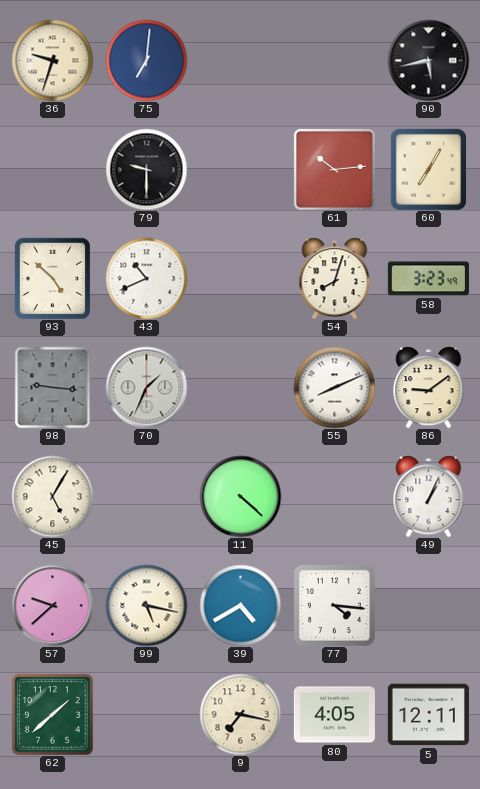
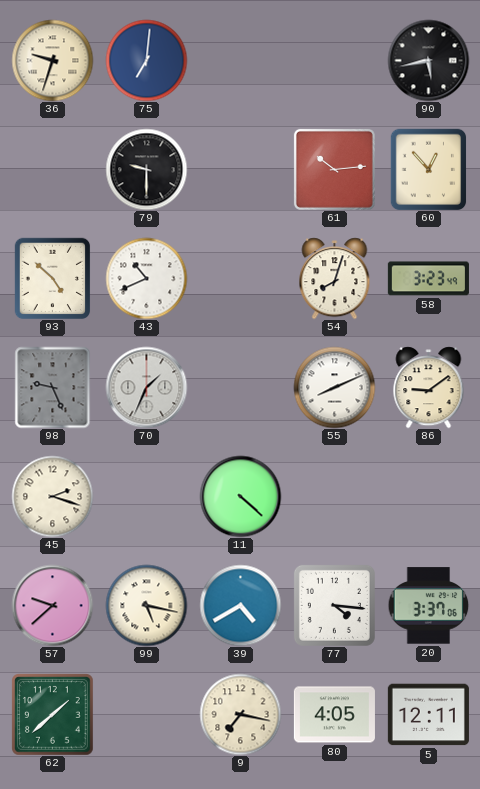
60: 7:05 -> 12:53 (429, 169)
98: 9:16 -> 9:26 (53, 387)
45: 5:05 -> 2:18 (52, 496)
49: 1:04 -> none (429, 496)
20: none -> 3:37 (428, 606)
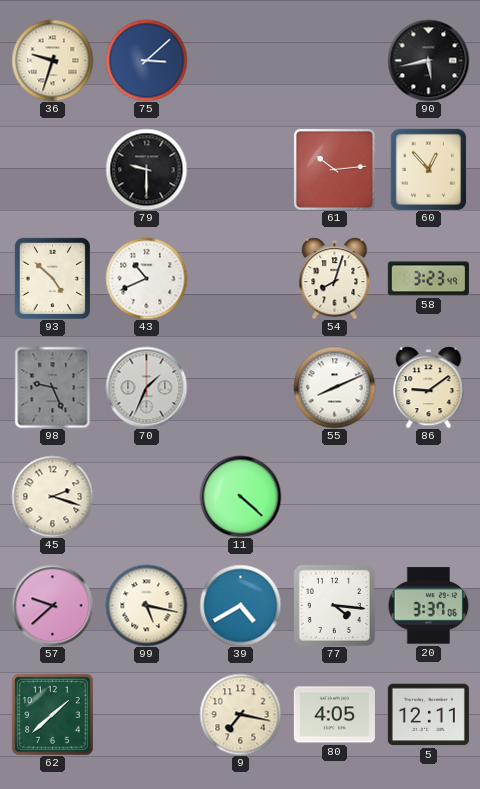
75: 7:01 -> 3:08 (146, 60)
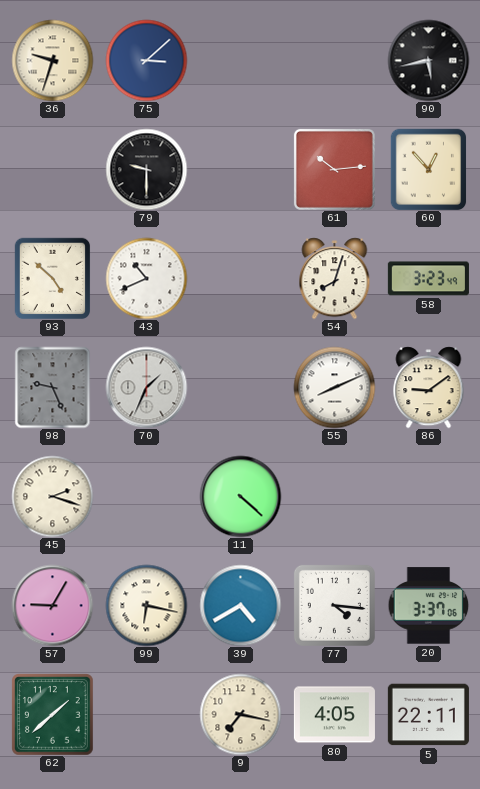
57: 9:38 -> 9:05 (52, 605)
99: 5:17 -> 6:17 (146, 605)
5: 12:11 -> 22:11 (428, 715)
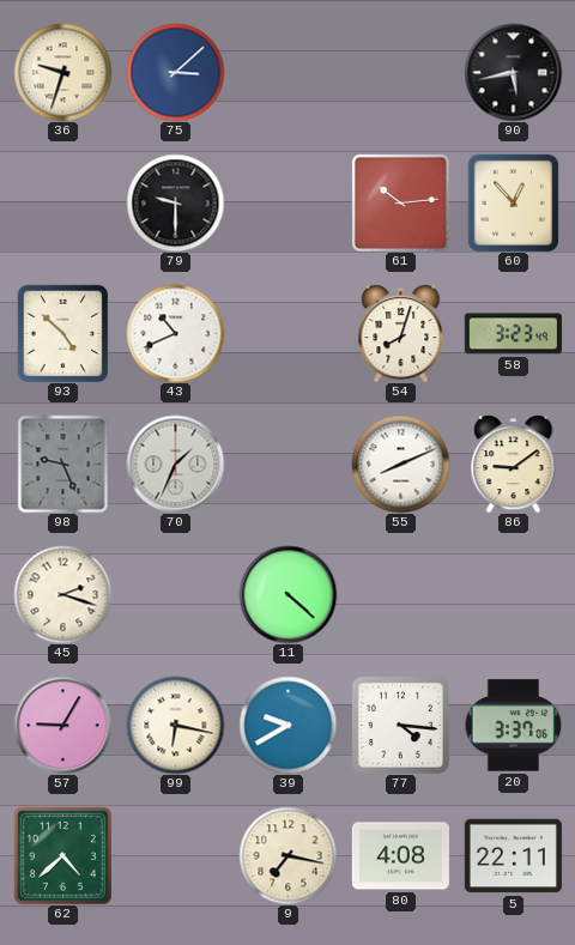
39: 4:40 -> 9:40 (287, 725)
62: 1:38 -> 4:38 (62, 855)
80: 4:05 -> 4:08 (400, 856)
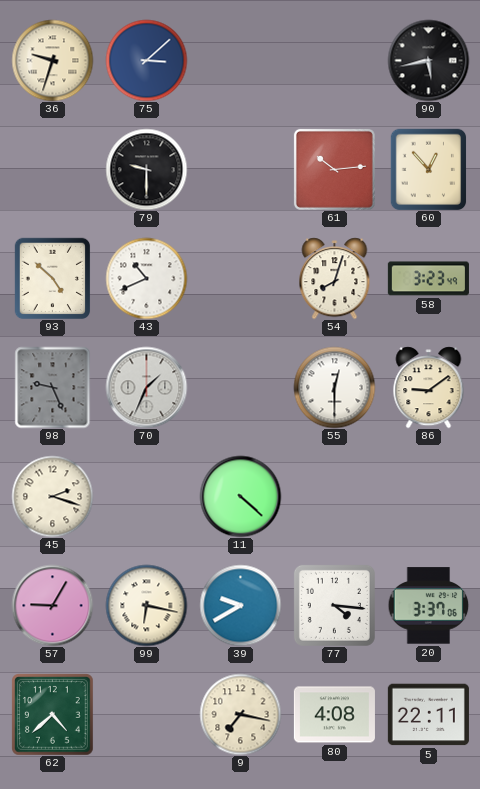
55: 8:11 -> 12:30 (334, 387)
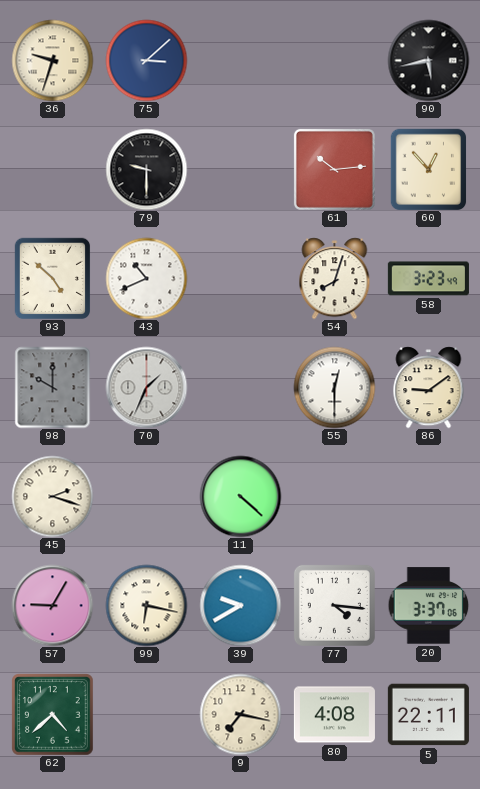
98: 9:26 -> 10:00 (53, 387)
